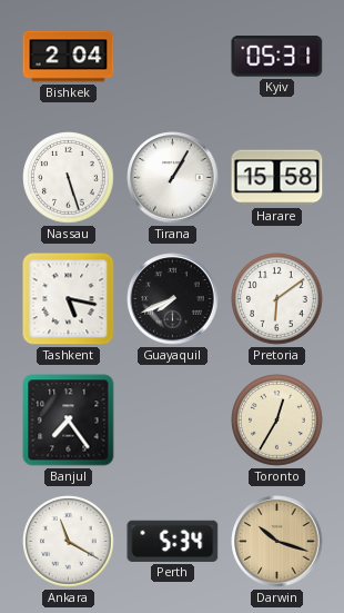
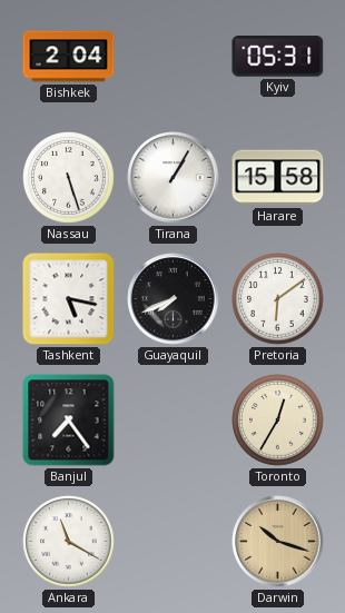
Perth: 5:34 -> none (173, 541)
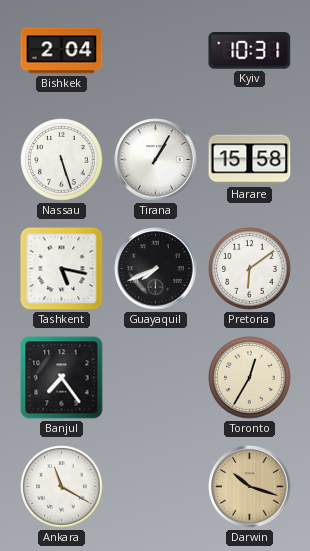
Kyiv: 05:31 -> 10:31 (250, 51)
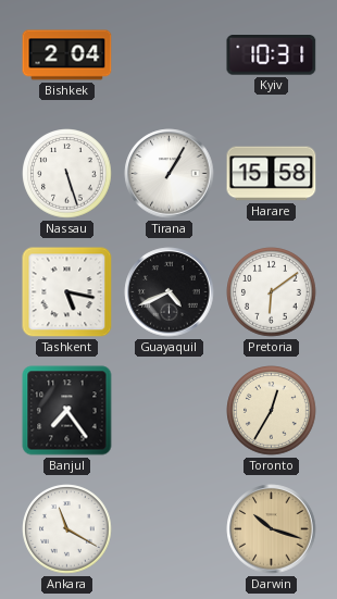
Guayaquil: 7:41 -> 4:41 (170, 292)
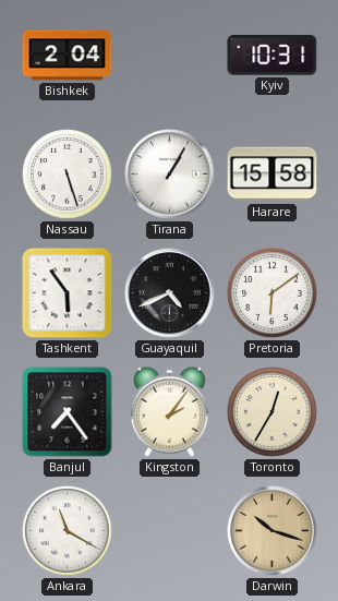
Tashkent: 5:17 -> 5:54 (68, 293)
Kingston: none -> 2:06 (169, 411)
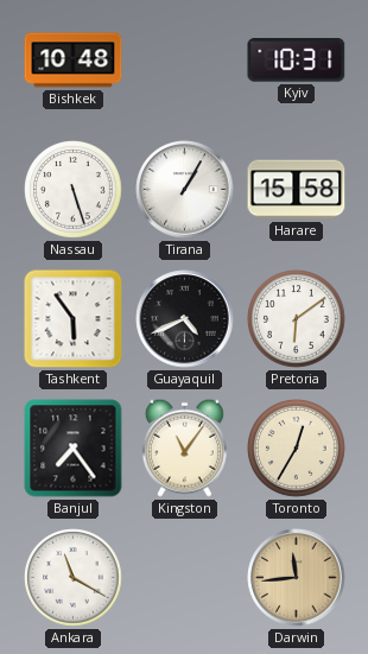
Bishkek: 2:04 -> 10:48 (74, 61)
Kingston: 2:06 -> 11:06 (184, 447)
Darwin: 10:18 -> 11:44 (297, 578)
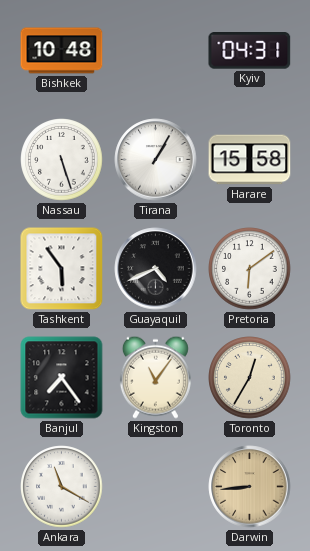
Kyiv: 10:31 -> 04:31 (250, 51)
Darwin: 11:44 -> 8:44 (250, 487)
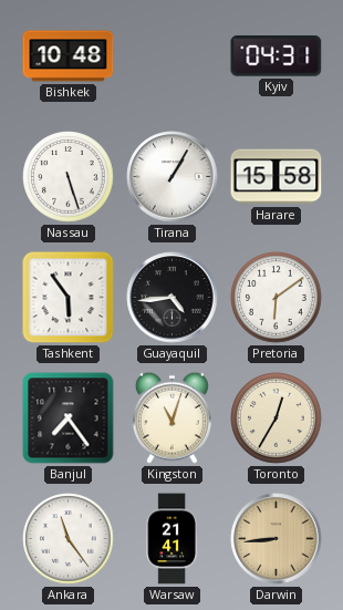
Guayaquil: 4:41 -> 4:44 (173, 298)
Kingston: 11:06 -> 11:03 (171, 417)
Ankara: 11:20 -> 11:24 (69, 539)
Warsaw: none -> 21:41 (173, 539)
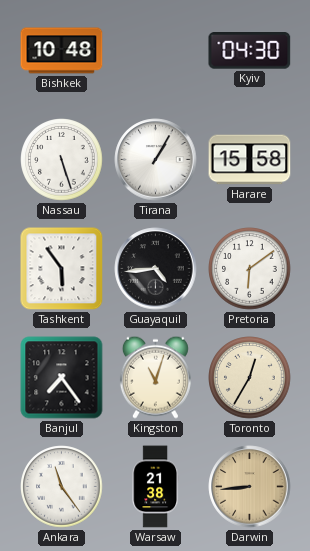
Kyiv: 04:31 -> 04:30 (250, 51)
Warsaw: 21:41 -> 21:38 (156, 487)
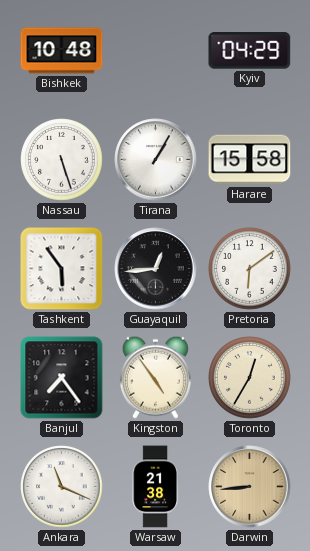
Kyiv: 04:30 -> 04:29 (250, 51)
Guayaquil: 4:44 -> 12:44 (156, 269)
Kingston: 11:03 -> 4:54 (155, 377)
Ankara: 11:24 -> 11:19 (62, 487)
